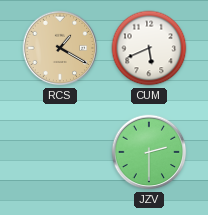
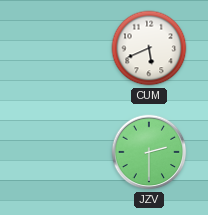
RCS: 1:20 -> none (60, 48)
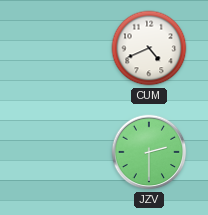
CUM: 5:41 -> 4:41 (149, 48)
